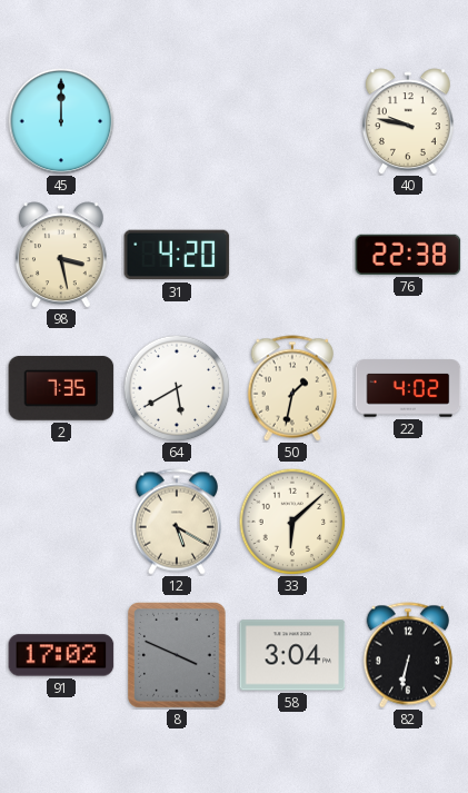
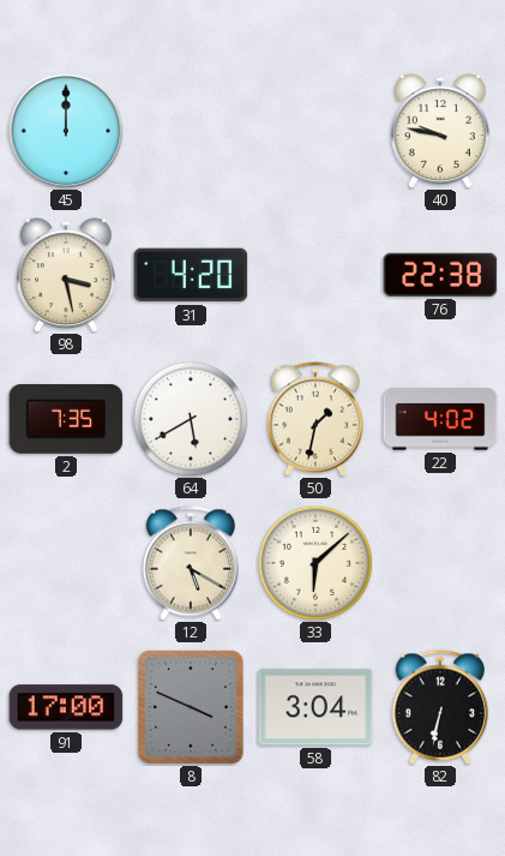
91: 17:02 -> 17:00 (66, 707)
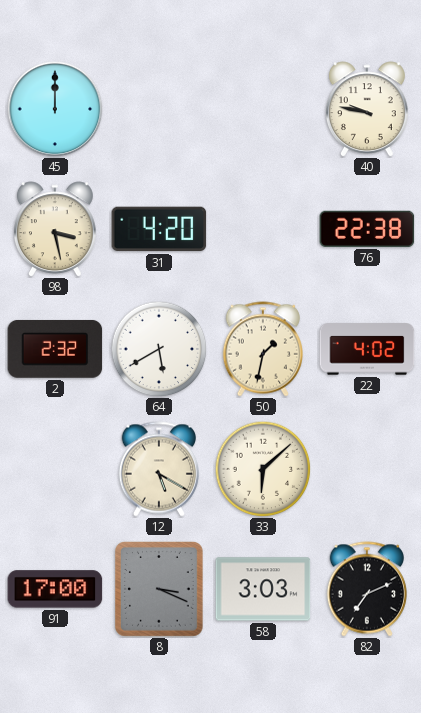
2: 7:35 -> 2:32 (55, 349)
8: 3:49 -> 3:19 (160, 590)
58: 3:04 -> 3:03 (263, 589)
82: 6:32 -> 7:11 (366, 589)
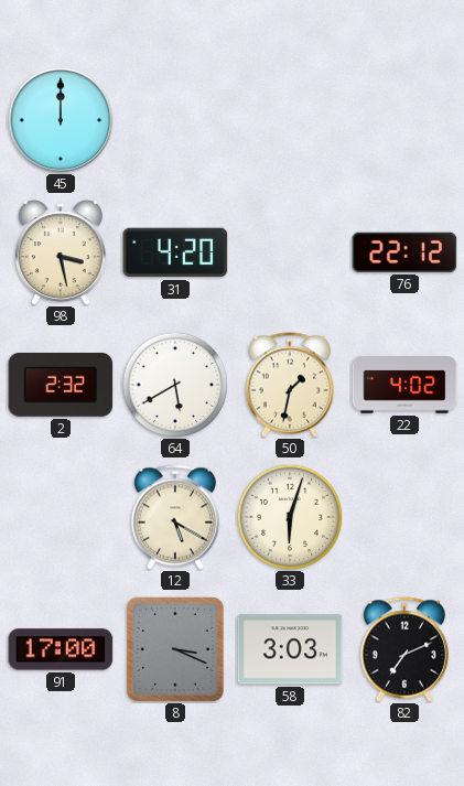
40: 9:47 -> none (367, 109)
76: 22:38 -> 22:12 (404, 252)
33: 6:08 -> 6:03 (290, 517)
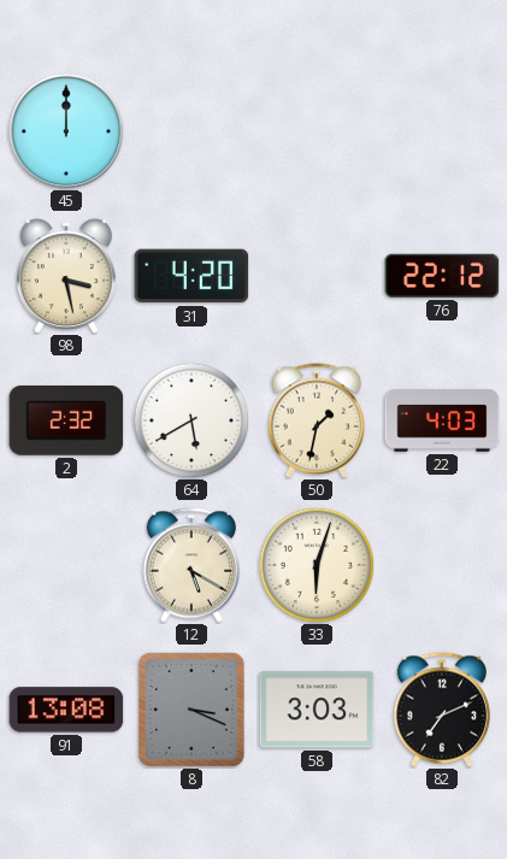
22: 4:02 -> 4:03 (442, 420)
91: 17:00 -> 13:08 (66, 710)
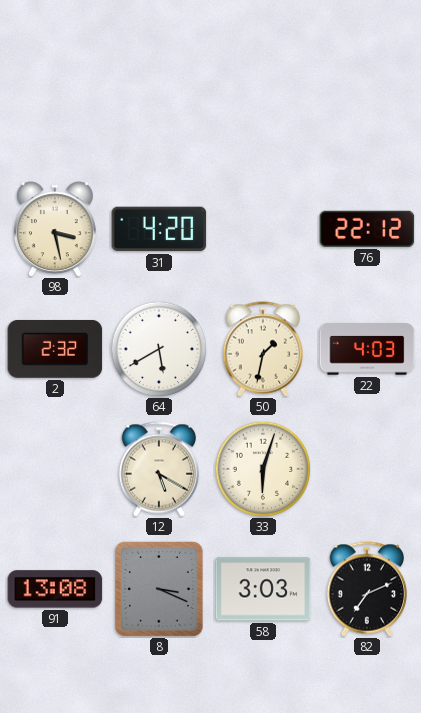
45: 12:00 -> none (66, 131)
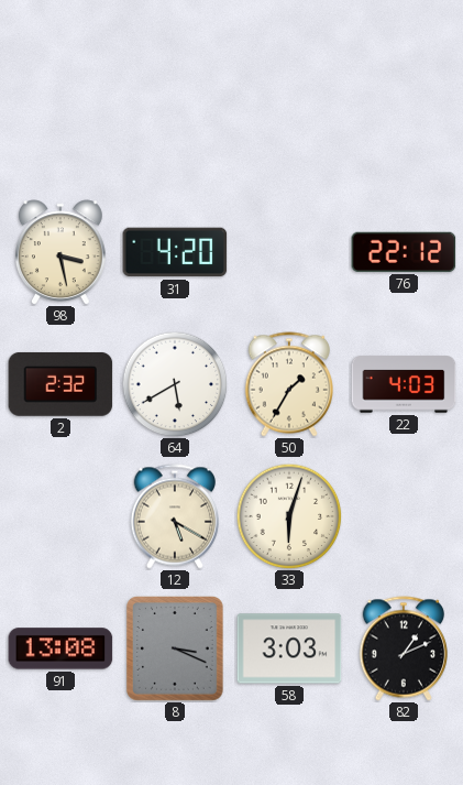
50: 1:32 -> 1:35 (288, 384)
82: 7:11 -> 1:11 (403, 648)
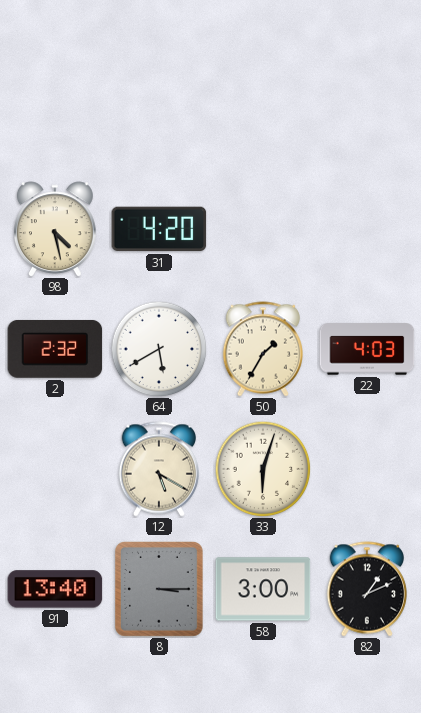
98: 3:28 -> 4:28 (55, 229)
76: 22:12 -> none (404, 252)
91: 13:08 -> 13:40 (55, 589)
8: 3:19 -> 3:15 (160, 590)
58: 3:03 -> 3:00 (263, 589)
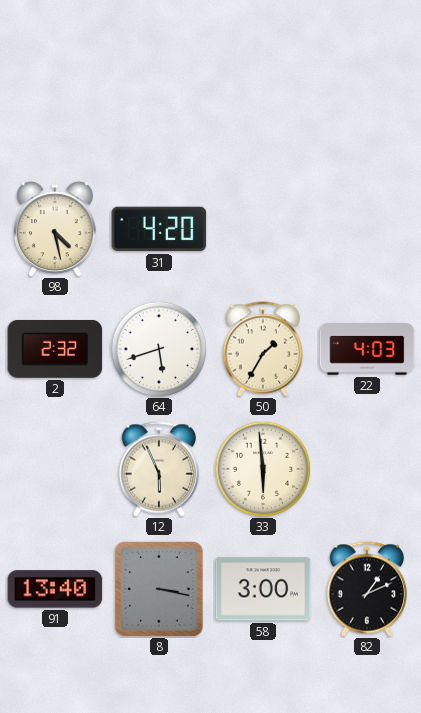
64: 5:40 -> 5:42 (159, 349)
12: 5:20 -> 5:56 (158, 469)
33: 6:03 -> 5:59 (263, 469)
8: 3:15 -> 3:17 (160, 590)
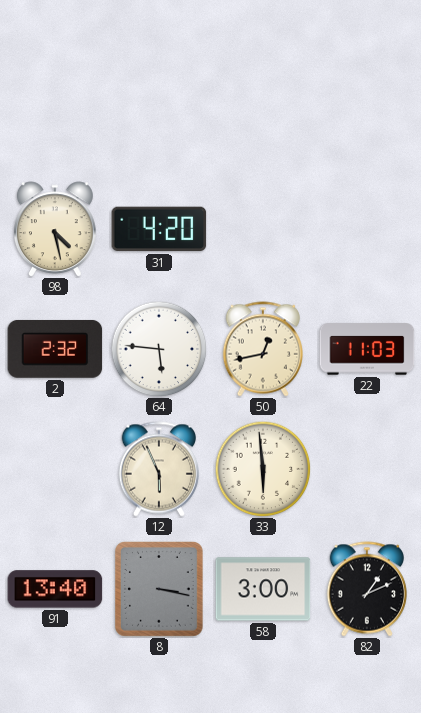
64: 5:42 -> 5:46 (159, 349)
50: 1:35 -> 12:43 (262, 349)
22: 4:03 -> 11:03 (367, 349)
